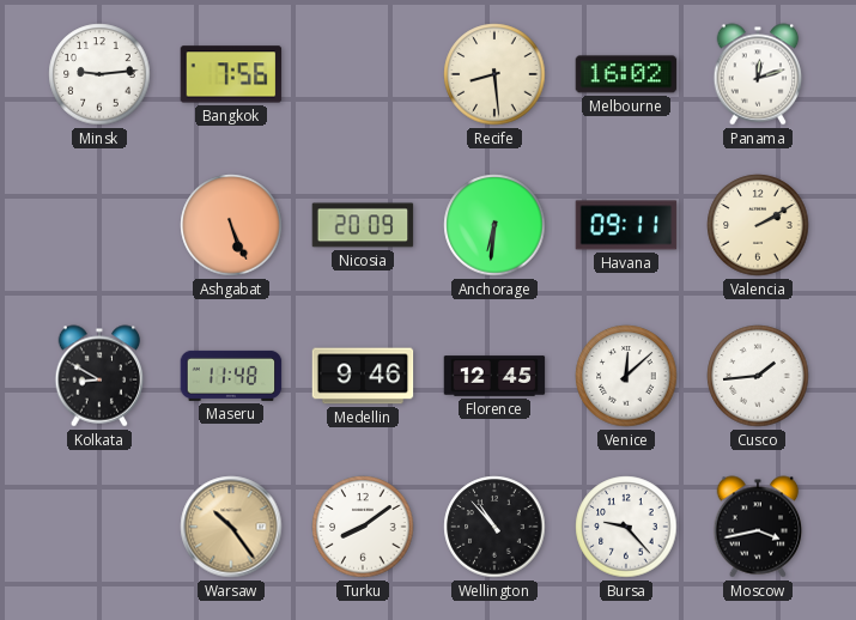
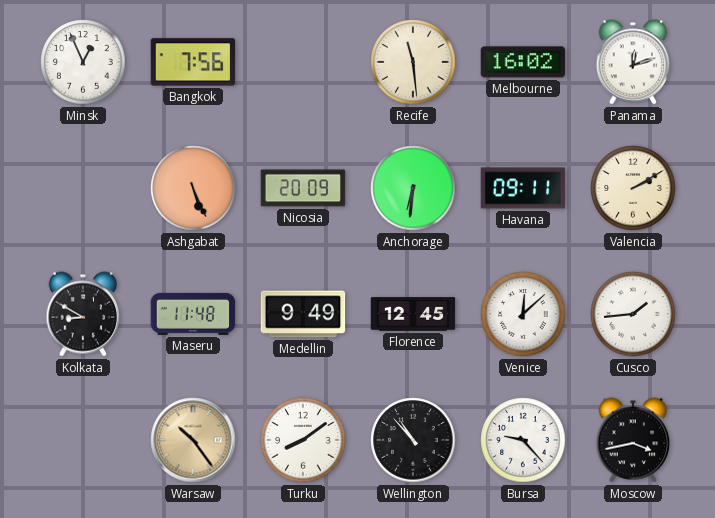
Minsk: 9:14 -> 12:56 (83, 62)
Recife: 8:29 -> 11:29 (413, 62)
Medellin: 9:46 -> 9:49 (303, 314)
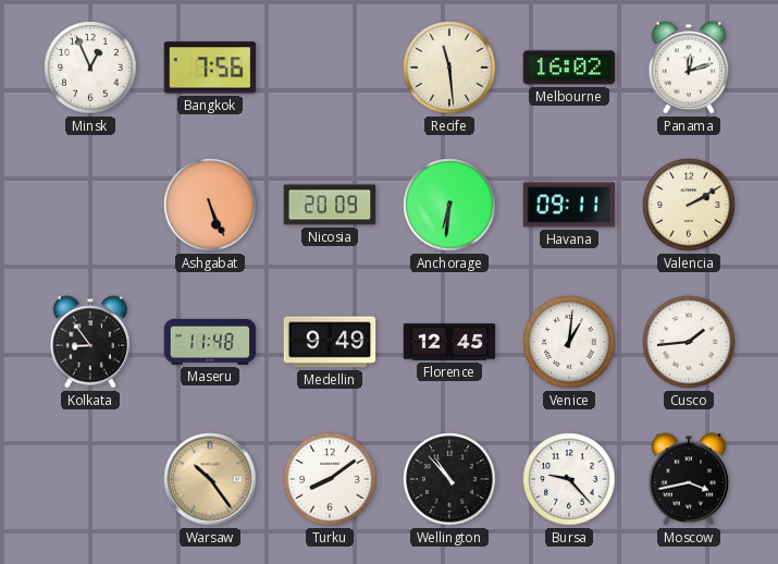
Kolkata: 8:50 -> 8:54 (90, 342)
Venice: 12:08 -> 1:01 (569, 342)
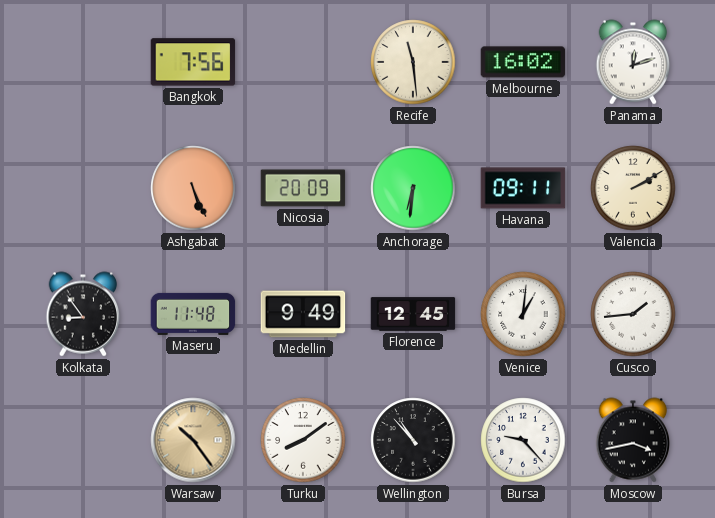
Minsk: 12:56 -> none (90, 68)
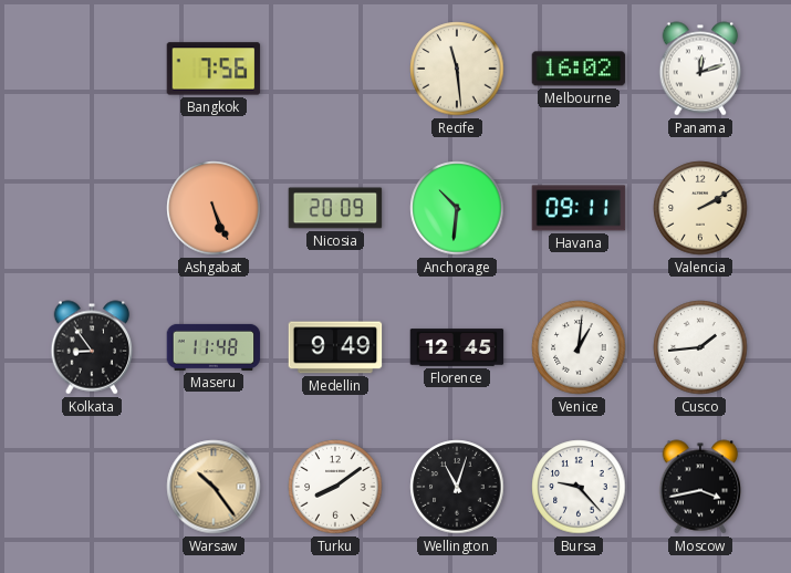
Anchorage: 6:31 -> 10:31 (457, 208)
Wellington: 10:53 -> 11:03 (457, 487)
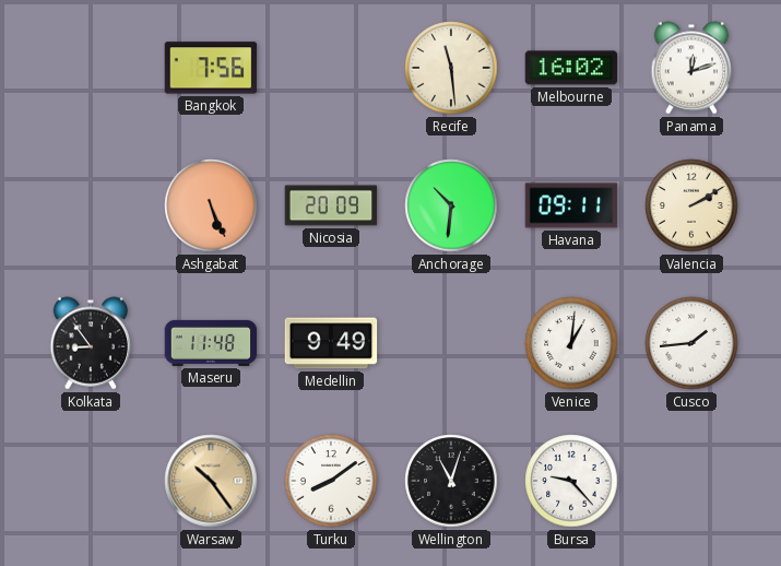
Florence: 12:45 -> none (457, 347)
Moscow: 3:43 -> none (700, 487)
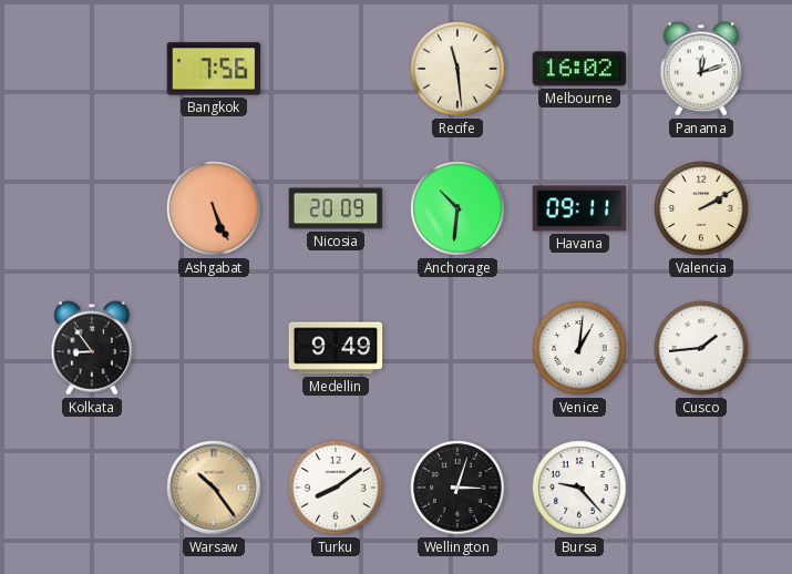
Maseru: 11:48 -> none (211, 343)
Wellington: 11:03 -> 3:03 (457, 488)
